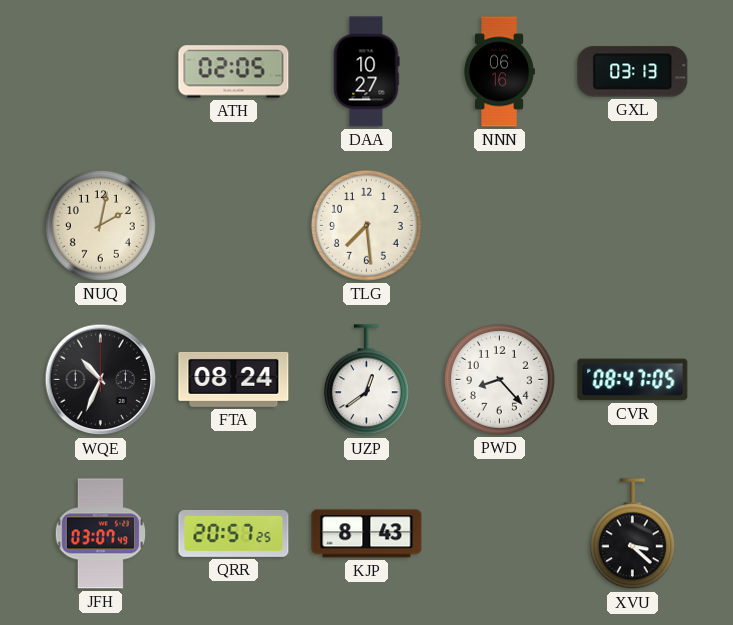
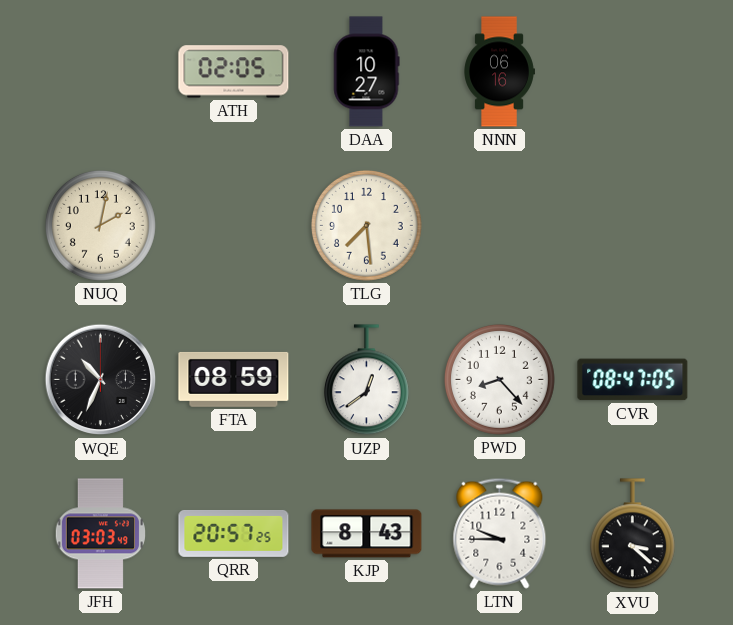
GXL: 03:13 -> none (633, 72)
FTA: 08:24 -> 08:59 (234, 379)
JFH: 03:07 -> 03:03 (100, 534)
LTN: none -> 9:45 (500, 533)
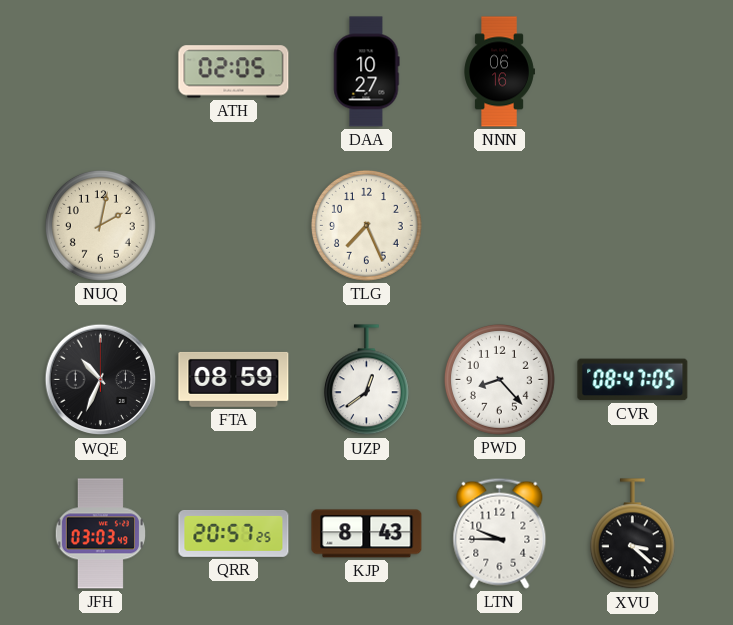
TLG: 7:29 -> 7:26 (366, 225)
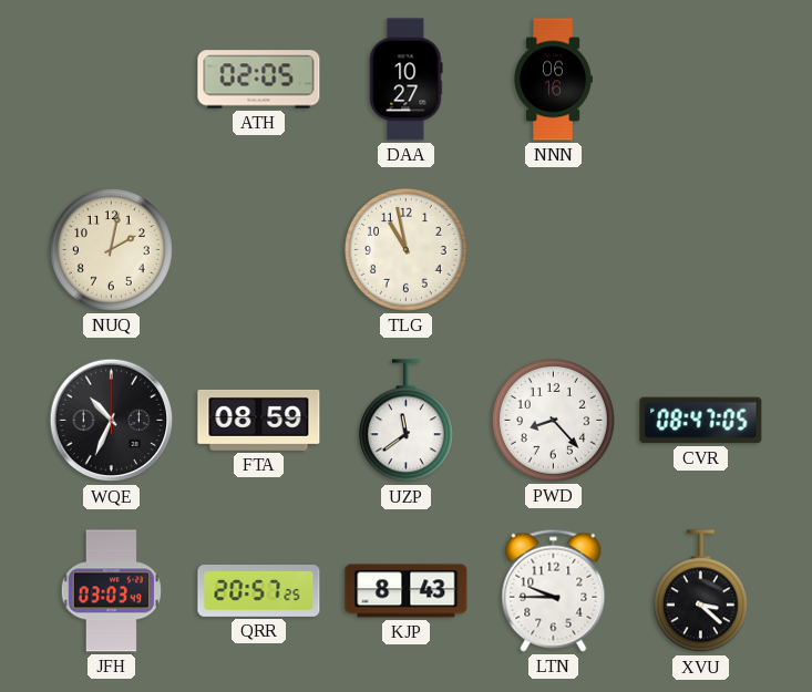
TLG: 7:26 -> 10:58 (405, 249)
UZP: 12:39 -> 11:39 (405, 421)
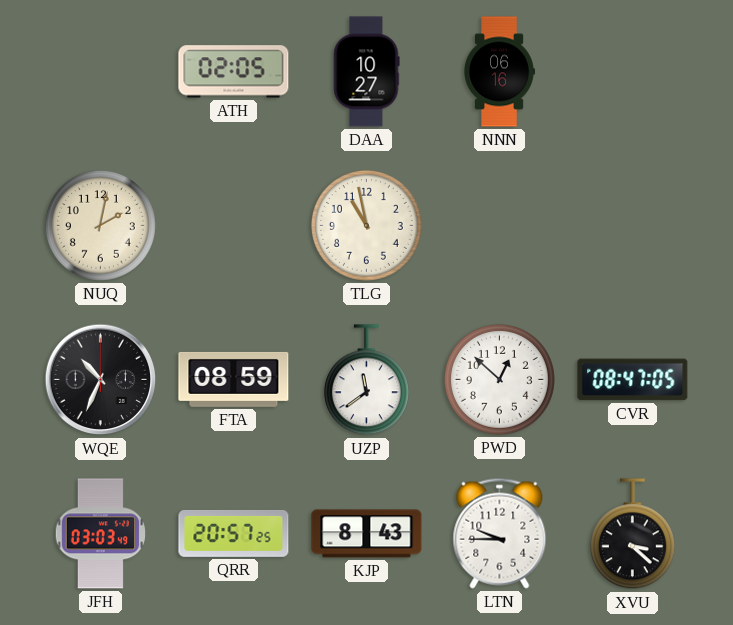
PWD: 8:23 -> 12:52 (499, 379)
